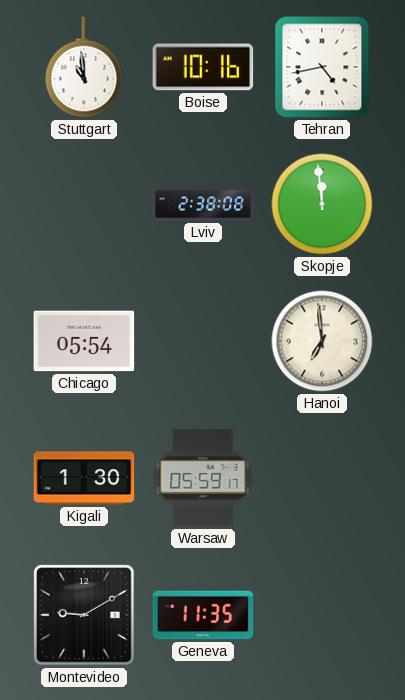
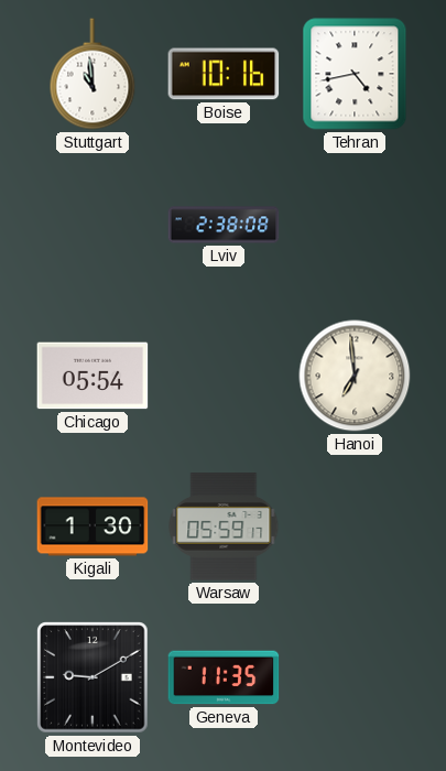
Skopje: 11:59 -> none (322, 204)
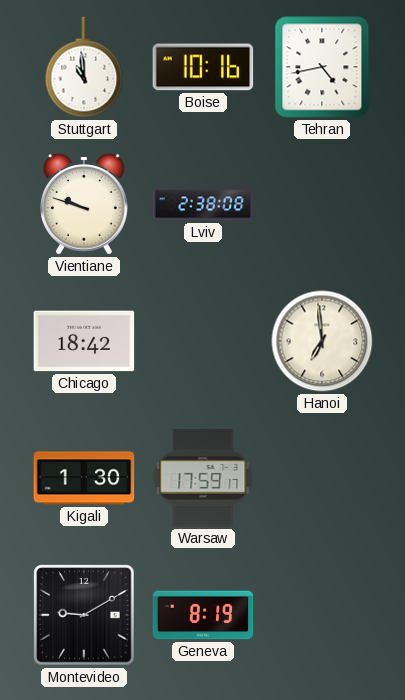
Vientiane: none -> 9:48 (84, 204)
Chicago: 05:54 -> 18:42 (84, 341)
Warsaw: 05:59 -> 17:59 (203, 478)
Geneva: 11:35 -> 8:19 (203, 615)
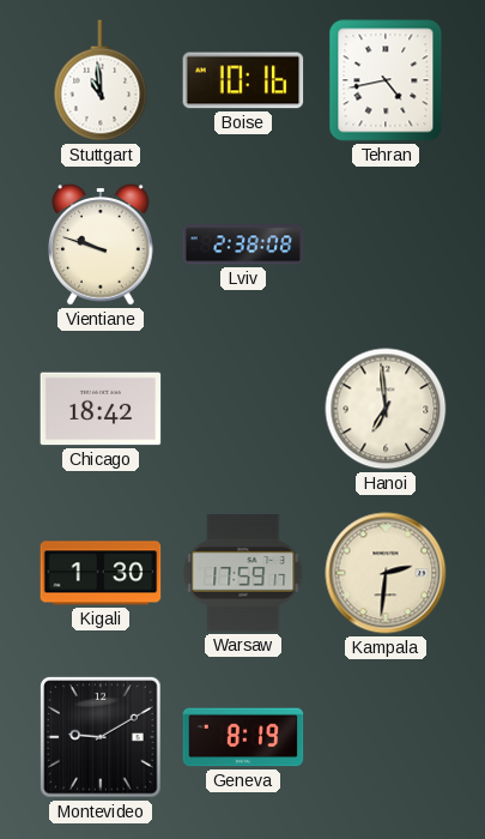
Kampala: none -> 2:31 (386, 573)
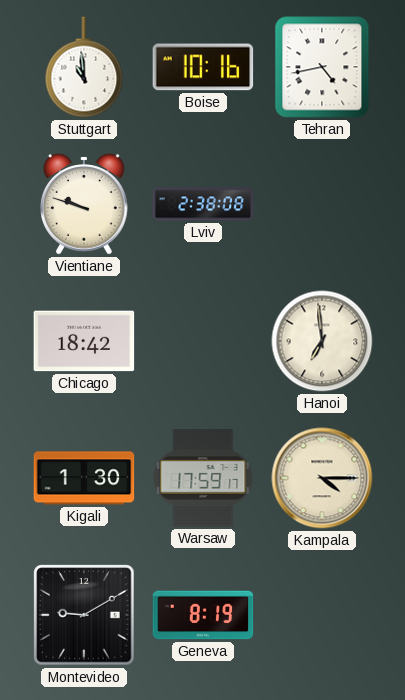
Kampala: 2:31 -> 4:15 (322, 478)
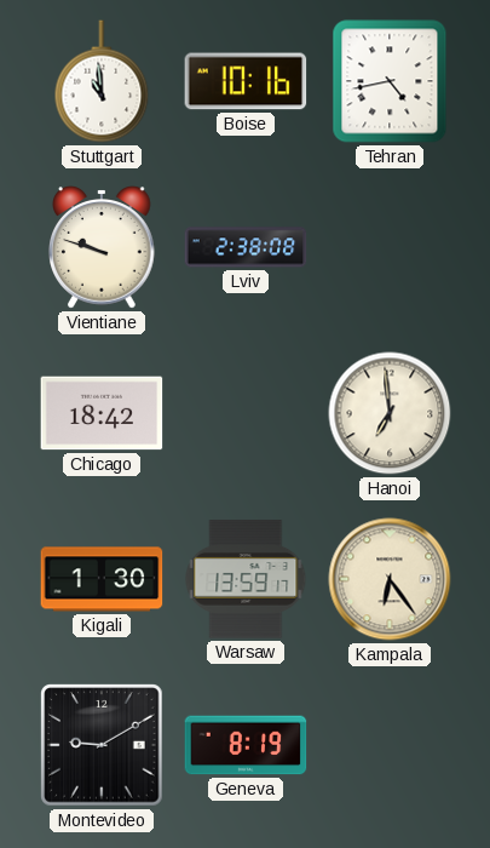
Warsaw: 17:59 -> 13:59 (246, 579)
Kampala: 4:15 -> 6:24 (390, 579)
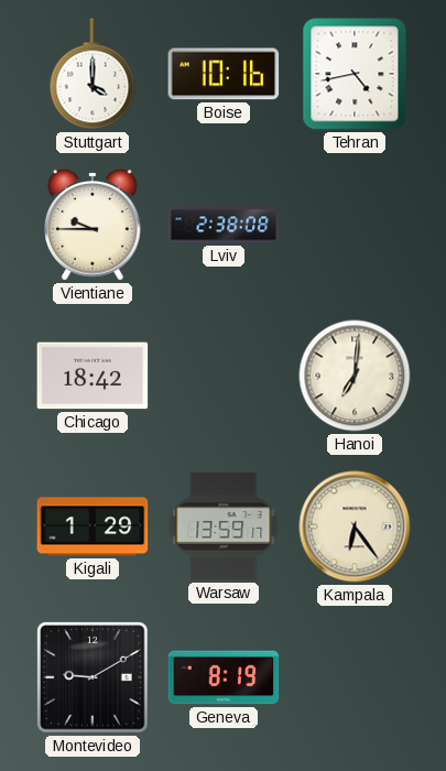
Stuttgart: 10:59 -> 4:00 (93, 74)
Vientiane: 9:48 -> 9:45 (93, 225)
Hanoi: 6:59 -> 7:01 (355, 376)
Kigali: 1:30 -> 1:29 (93, 526)
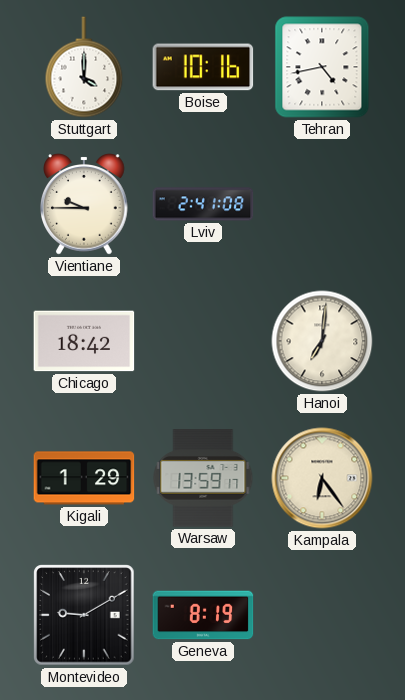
Lviv: 2:38 -> 2:41 (203, 204)
